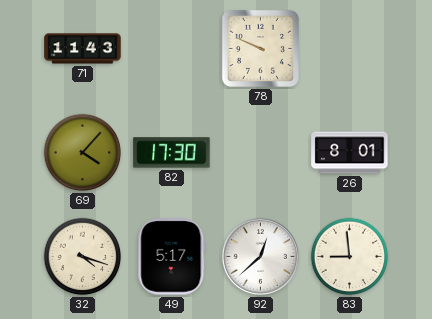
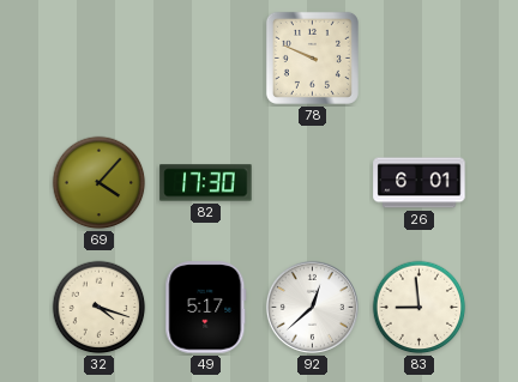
71: 11:43 -> none (83, 49)
26: 8:01 -> 6:01 (420, 183)
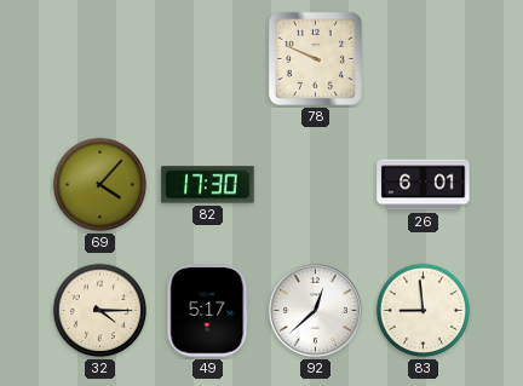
32: 4:18 -> 4:15 (100, 311)
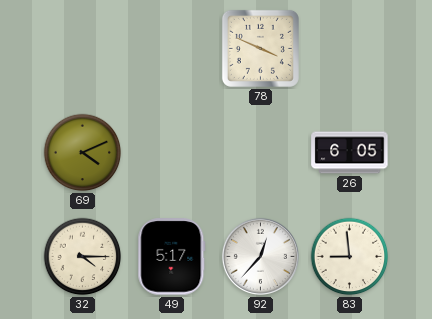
78: 9:49 -> 3:49 (260, 48)
69: 4:07 -> 4:11 (83, 153)
82: 17:30 -> none (208, 185)
26: 6:01 -> 6:05 (350, 153)
92: 12:38 -> 12:37 (260, 256)
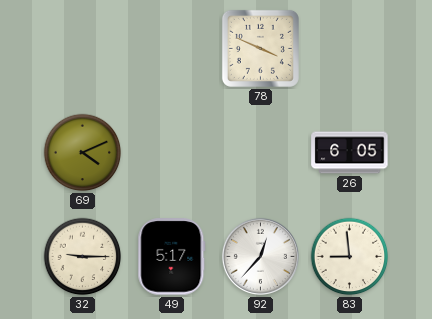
32: 4:15 -> 9:15 (83, 257)
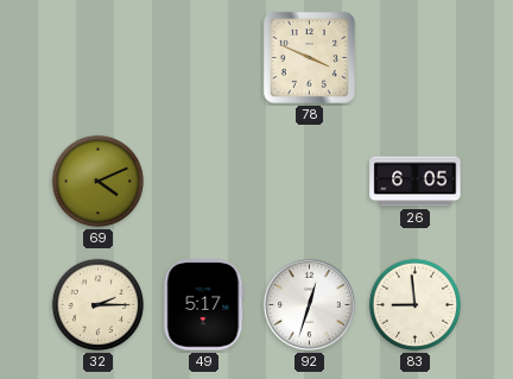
32: 9:15 -> 2:15 (99, 305)
92: 12:37 -> 12:33 (309, 304)
